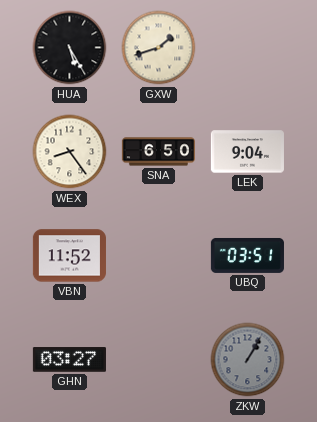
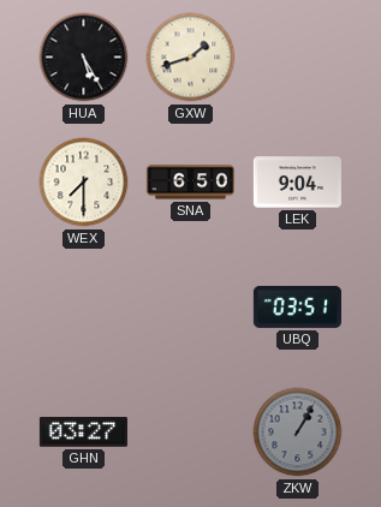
WEX: 8:24 -> 7:30 (84, 183)
VBN: 11:52 -> none (69, 256)
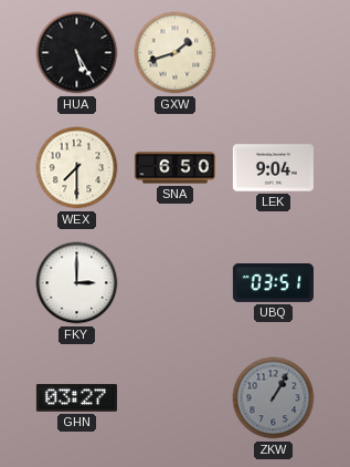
FKY: none -> 3:00 (77, 283)
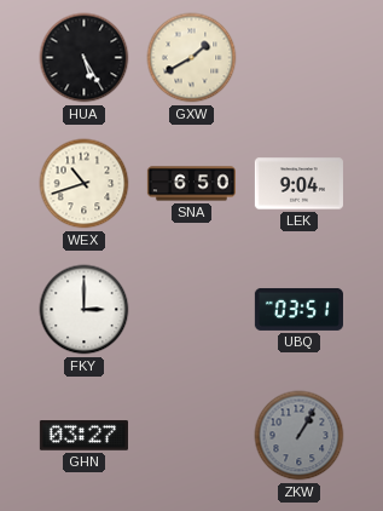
GXW: 1:42 -> 1:40 (192, 58)
WEX: 7:30 -> 10:42 (85, 184)
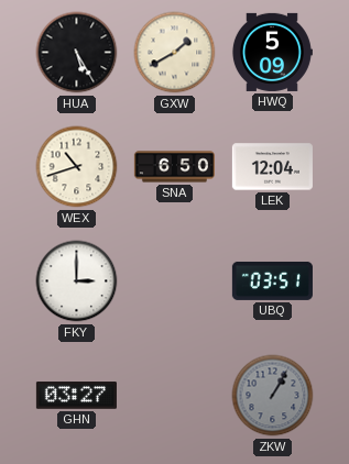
HWQ: none -> 5:09 (272, 52)
LEK: 9:04 -> 12:04 (272, 167)
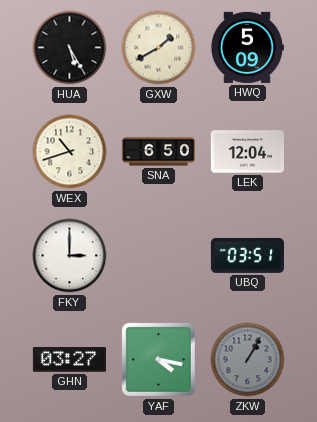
YAF: none -> 4:17 (158, 359)
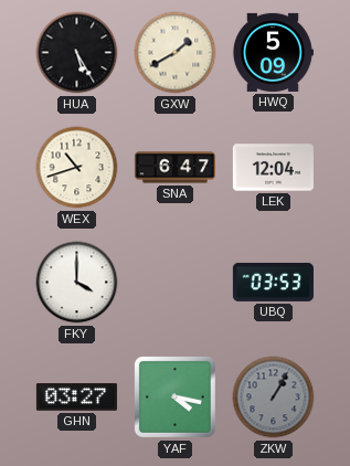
SNA: 6:50 -> 6:47 (174, 168)
FKY: 3:00 -> 4:00 (77, 283)
UBQ: 03:51 -> 03:53 (273, 282)
